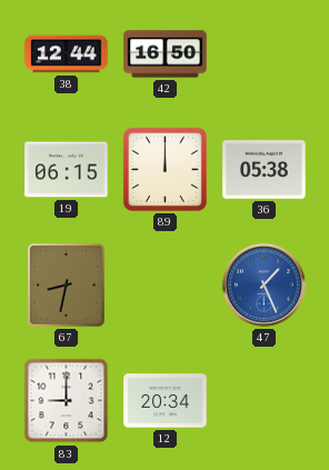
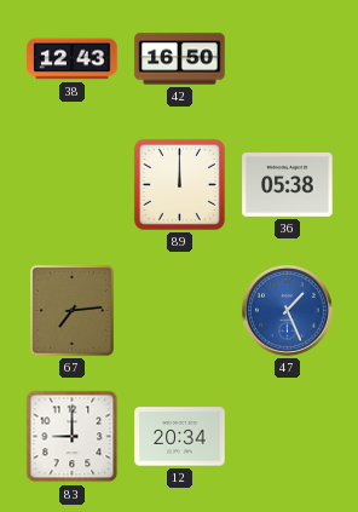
38: 12:44 -> 12:43 (73, 59)
19: 06:15 -> none (67, 170)
67: 8:32 -> 7:14 (73, 311)
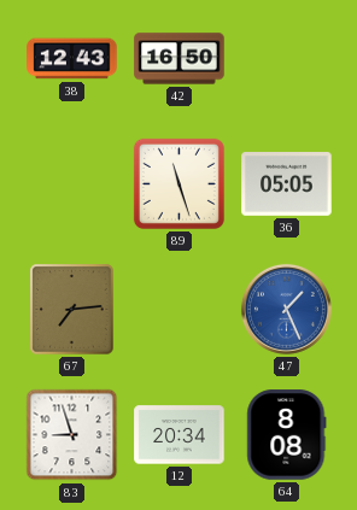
89: 12:00 -> 11:27 (178, 183)
36: 05:38 -> 05:05 (287, 184)
83: 9:00 -> 8:57 (72, 435)
64: none -> 8:08 (287, 435)
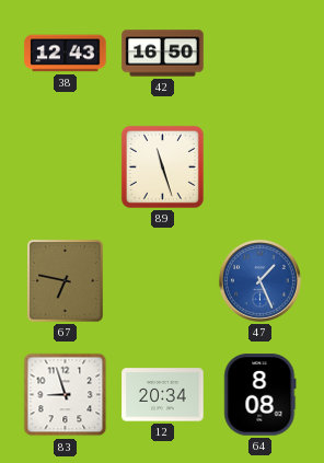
36: 05:05 -> none (287, 184)
67: 7:14 -> 6:47 (66, 281)
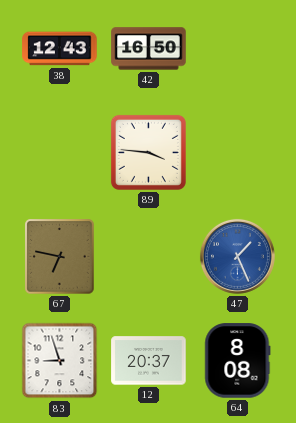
89: 11:27 -> 3:46 (148, 152)
12: 20:34 -> 20:37 (149, 361)
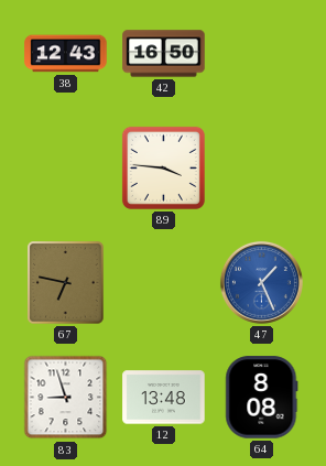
12: 20:37 -> 13:48 (164, 398)
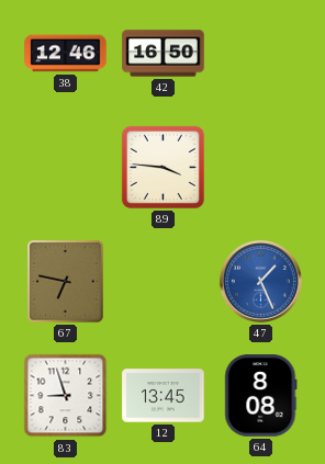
38: 12:43 -> 12:46 (66, 54)
12: 13:48 -> 13:45 (164, 396)
